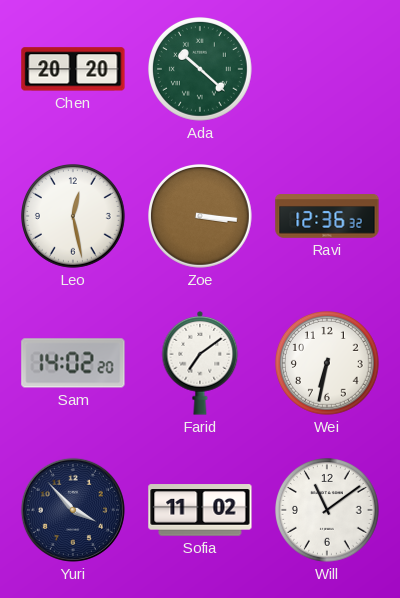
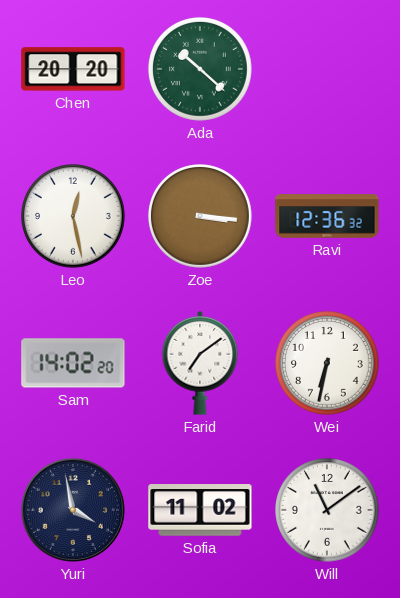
Yuri: 3:53 -> 3:58 (73, 510)
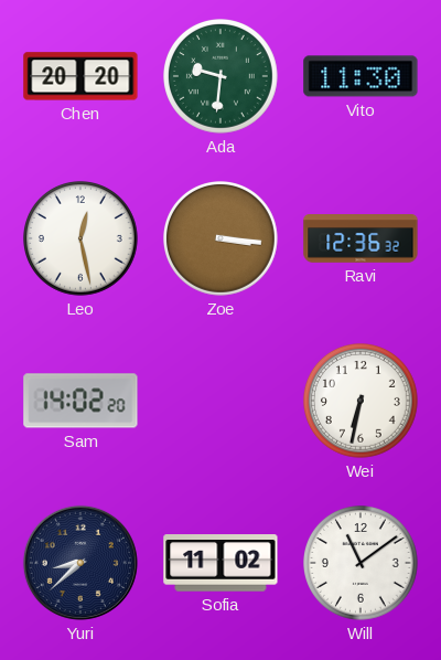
Ada: 10:22 -> 9:31 (222, 77)
Vito: none -> 11:30 (361, 76)
Farid: 7:09 -> none (200, 364)
Yuri: 3:58 -> 8:38 (80, 563)
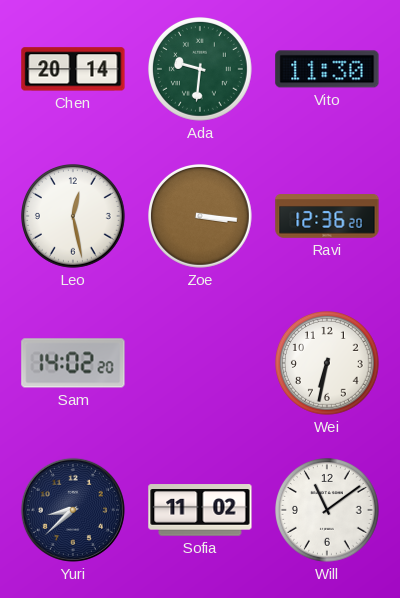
Chen: 20:20 -> 20:14 (73, 69)
Ravi: 12:36:32 -> 12:36:20 (327, 216)
